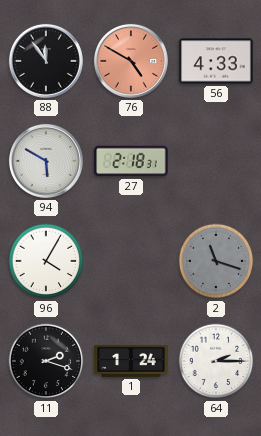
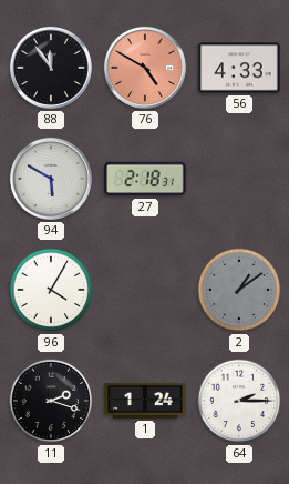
2: 11:18 -> 1:09 (239, 290)
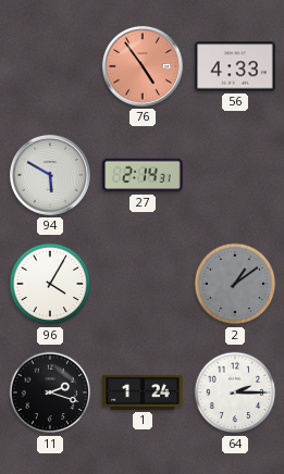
88: 11:54 -> none (51, 68)
76: 4:50 -> 4:54 (143, 66)
27: 2:18 -> 2:14 (143, 175)
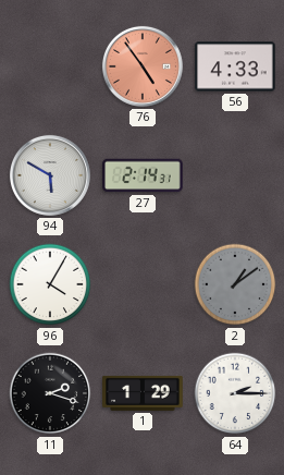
1: 1:24 -> 1:29 (143, 393)
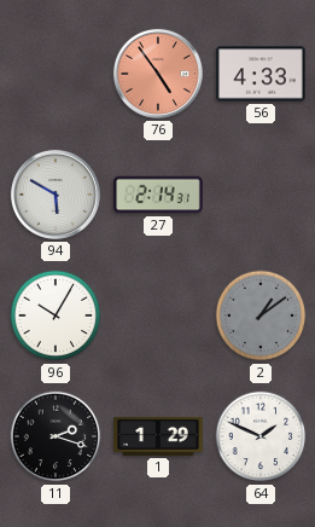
96: 4:05 -> 10:05 (56, 315)
64: 2:15 -> 1:49 (261, 436)
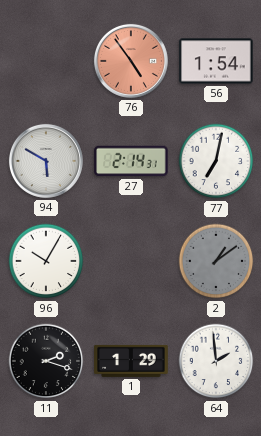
56: 4:33 -> 1:54 (216, 61)
77: none -> 7:02 (216, 161)
64: 1:49 -> 1:59 (216, 361)
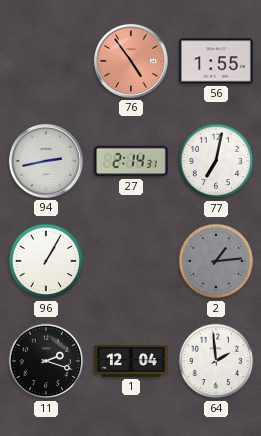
56: 1:54 -> 1:55 (216, 61)
94: 5:50 -> 2:43 (46, 161)
96: 10:05 -> 1:05 (46, 261)
2: 1:09 -> 1:14 (216, 261)
1: 1:29 -> 12:04 (131, 361)
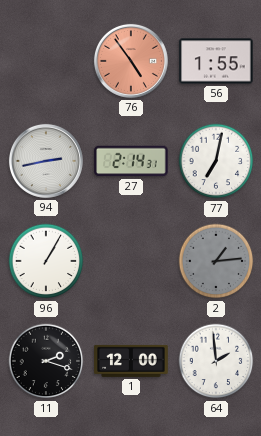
1: 12:04 -> 12:00 (131, 361)
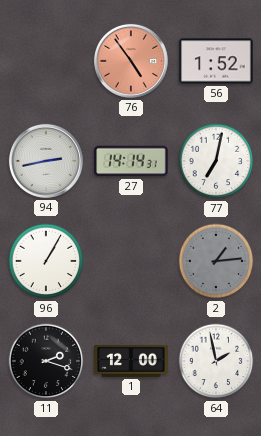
56: 1:55 -> 1:52 (216, 61)
27: 2:14 -> 14:14 (131, 161)
64: 1:59 -> 1:58 (216, 361)
